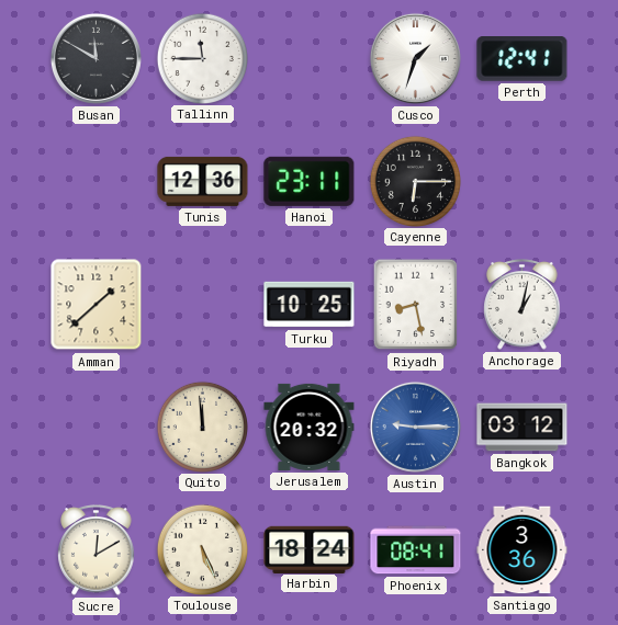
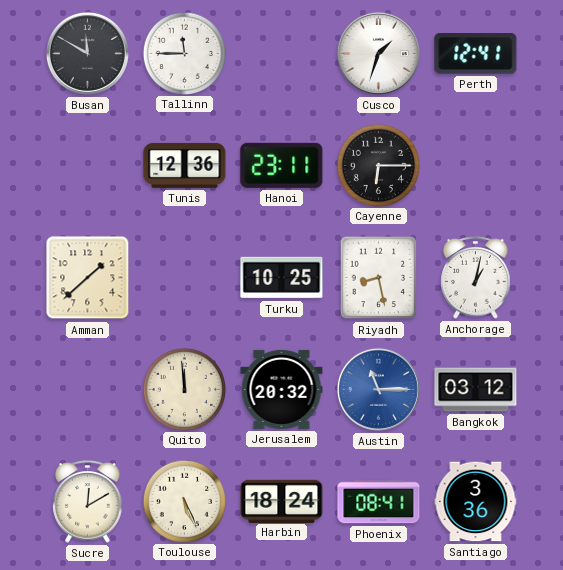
Austin: 9:15 -> 11:15 (378, 389)
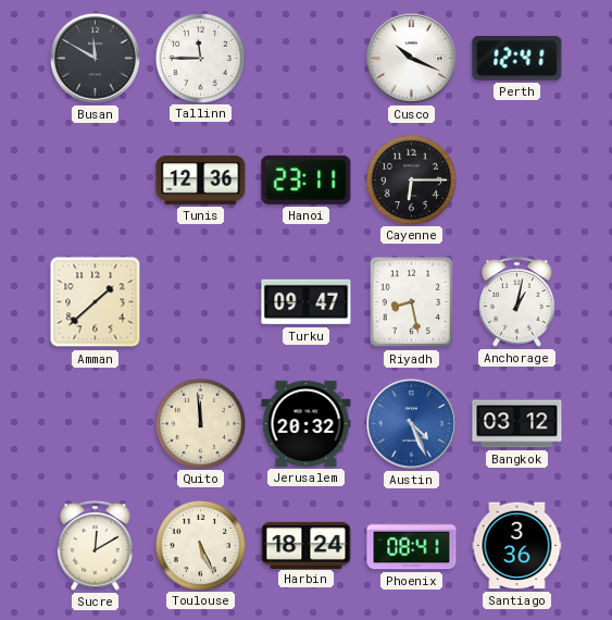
Cusco: 1:33 -> 10:19 (411, 58)
Turku: 10:25 -> 09:47 (307, 302)
Austin: 11:15 -> 4:26 (411, 423)
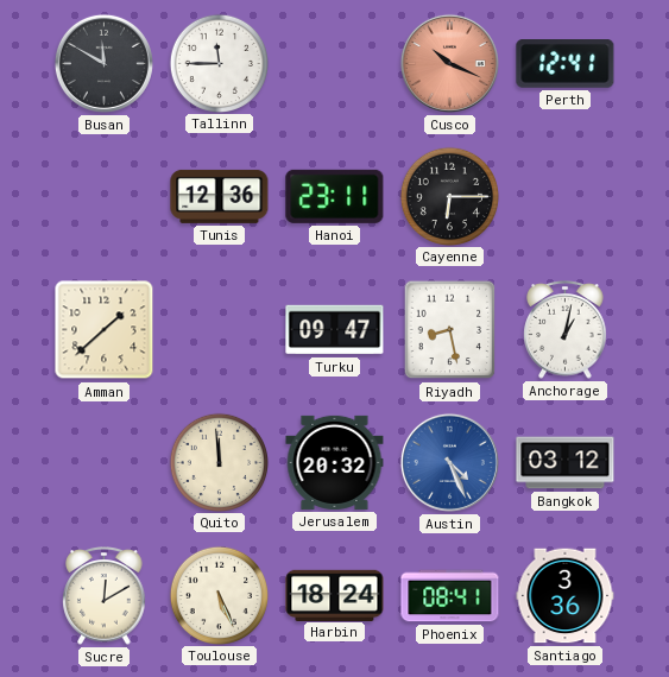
Cusco dial: white -> salmon (449, 63)
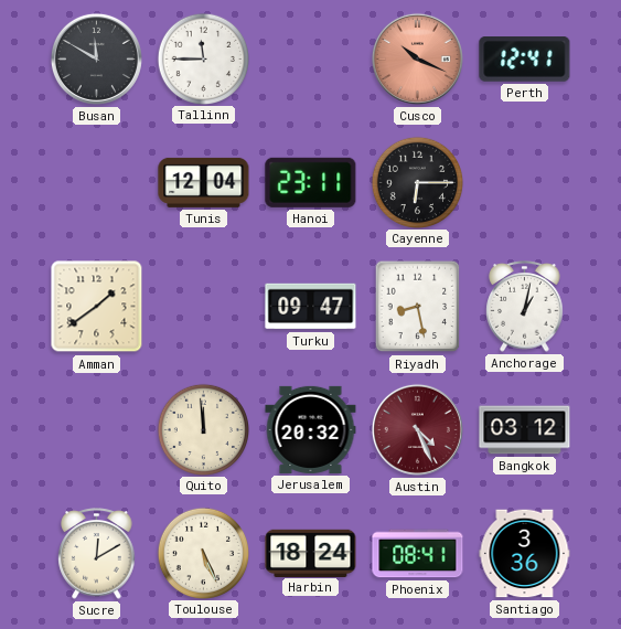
Tunis: 12:36 -> 12:04 (204, 182)
Amman: 1:38 -> 1:39 (97, 307)
Austin dial: blue -> burgundy (417, 429)
